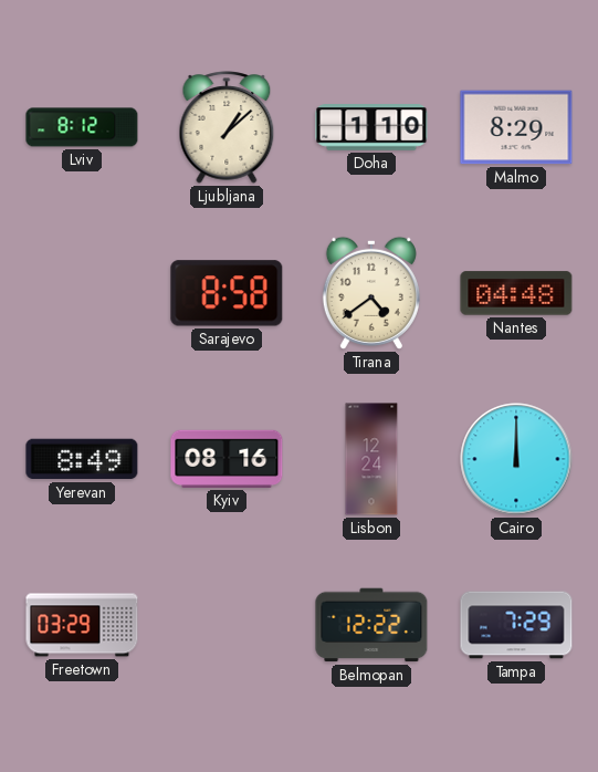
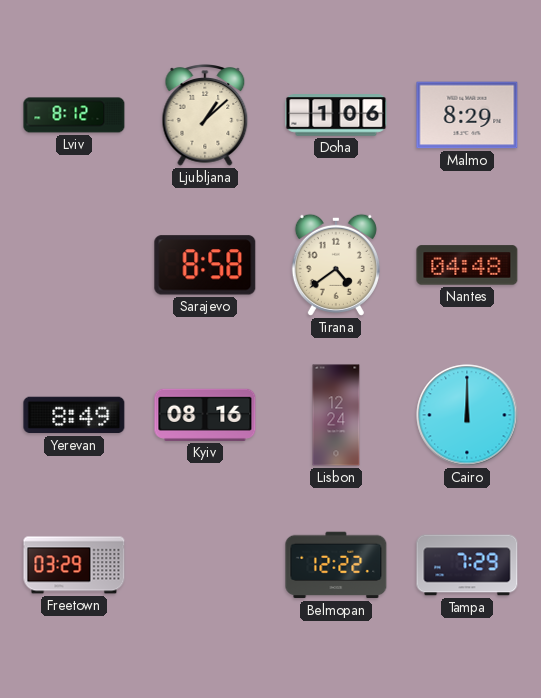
Doha: 1:10 -> 1:06 (336, 115)
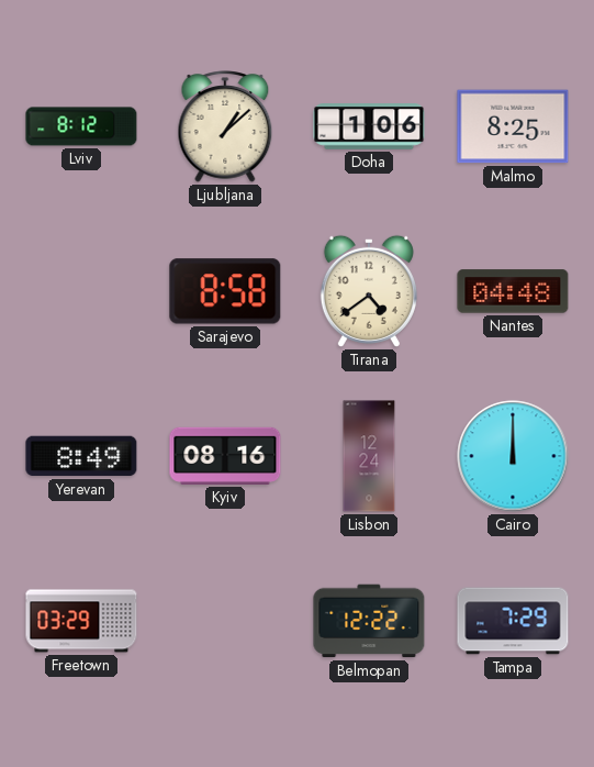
Malmo: 8:29 -> 8:25 (513, 126)
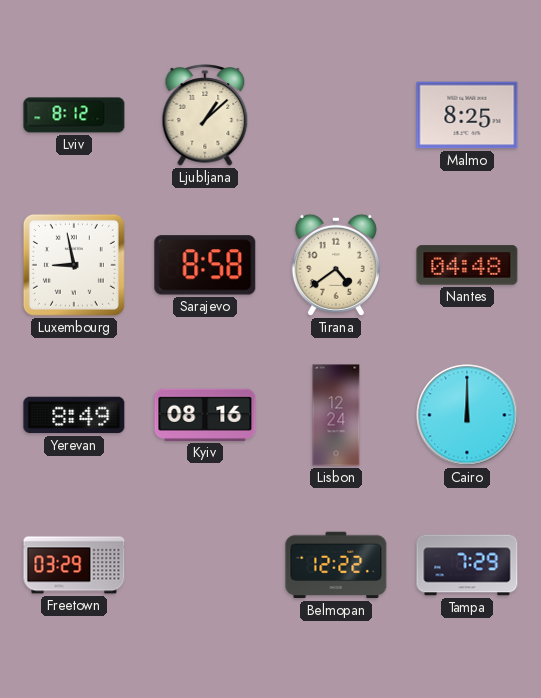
Doha: 1:06 -> none (369, 126)
Luxembourg: none -> 8:58 (74, 265)
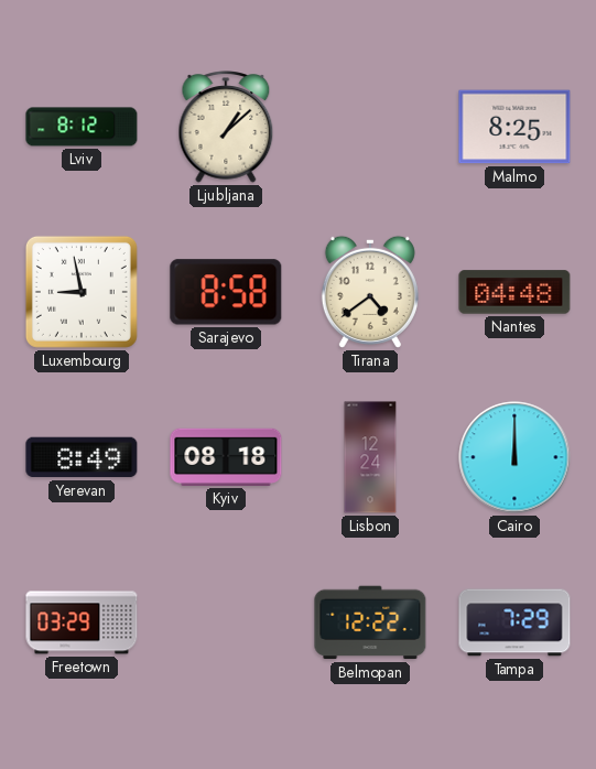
Kyiv: 08:16 -> 08:18 (226, 457)
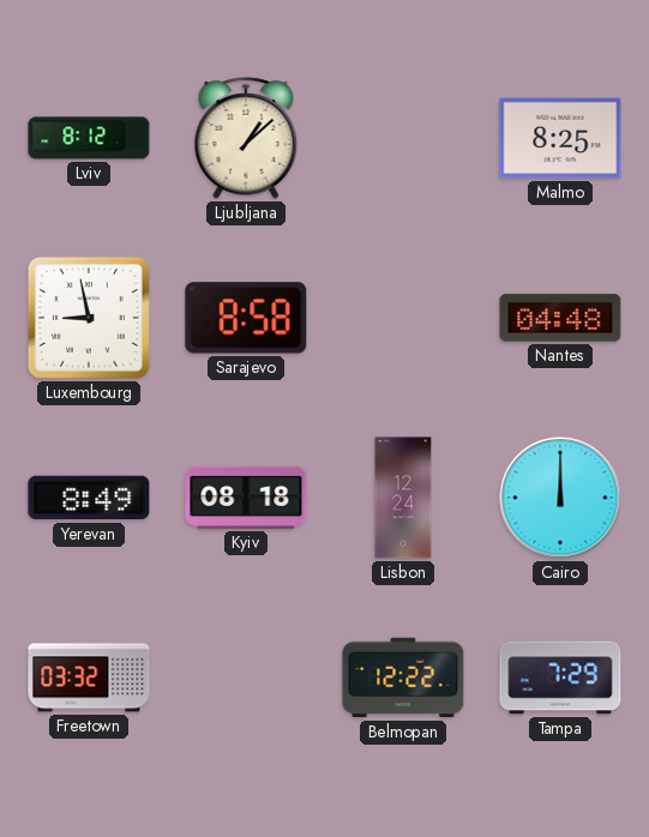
Tirana: 4:39 -> none (370, 292)
Freetown: 03:29 -> 03:32 (89, 678)
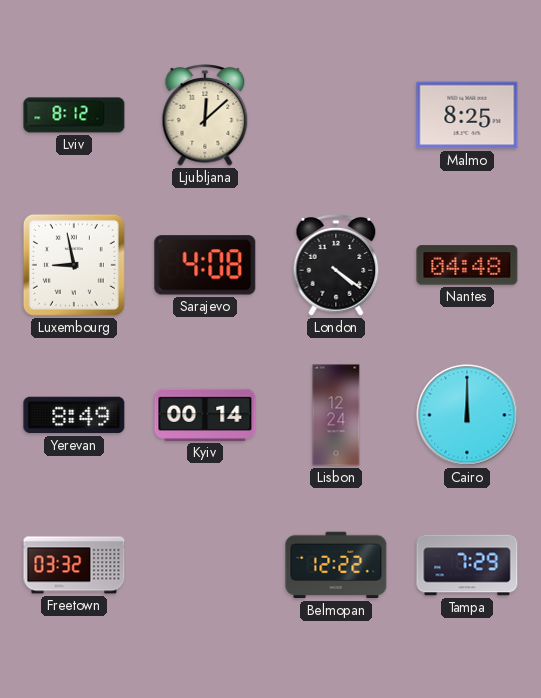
Ljubljana: 1:08 -> 12:08 (205, 115)
Sarajevo: 8:58 -> 4:08 (205, 265)
London: none -> 4:21 (336, 265)
Kyiv: 08:18 -> 00:14 (205, 415)
